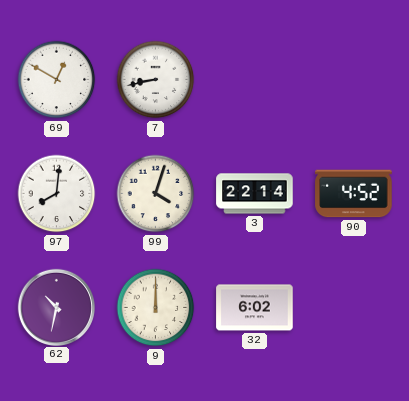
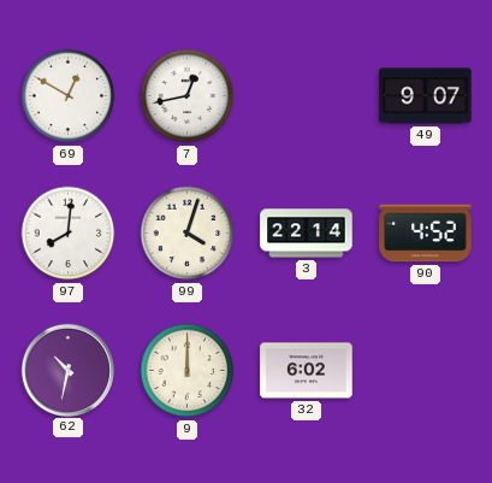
7: 8:43 -> 12:43 (188, 96)
49: none -> 9:07 (426, 96)
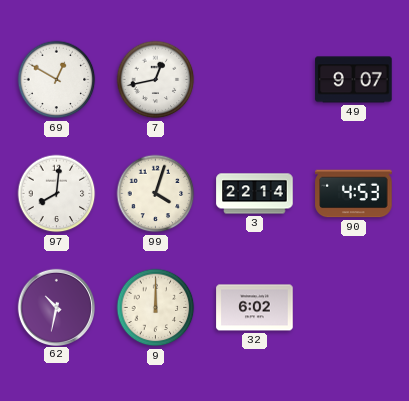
90: 4:52 -> 4:53 (354, 194)
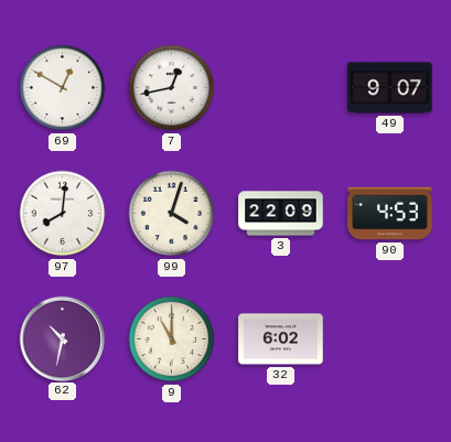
3: 22:14 -> 22:09 (281, 214)
9: 12:00 -> 11:00 (172, 339)
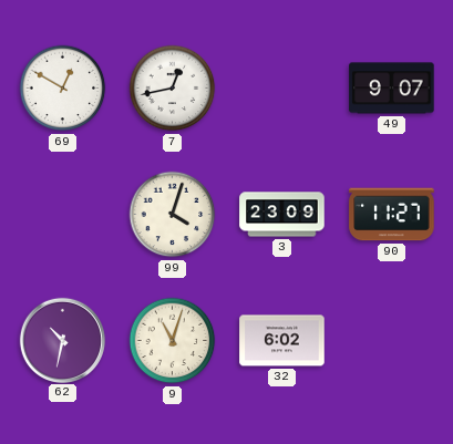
97: 8:01 -> none (63, 214)
3: 22:09 -> 23:09 (282, 215)
90: 4:53 -> 11:27 (392, 215)
9: 11:00 -> 11:03 (173, 341)
